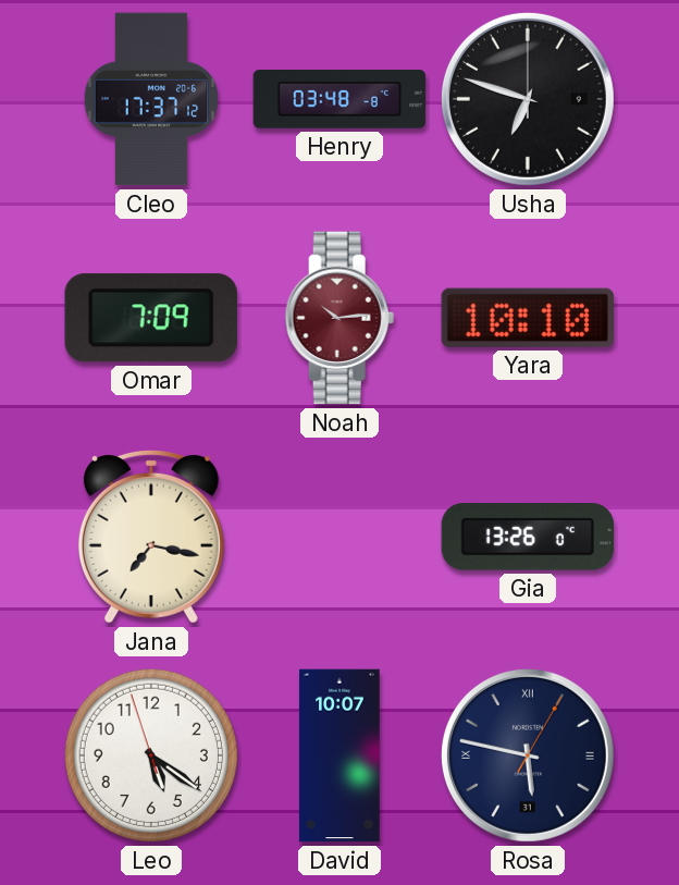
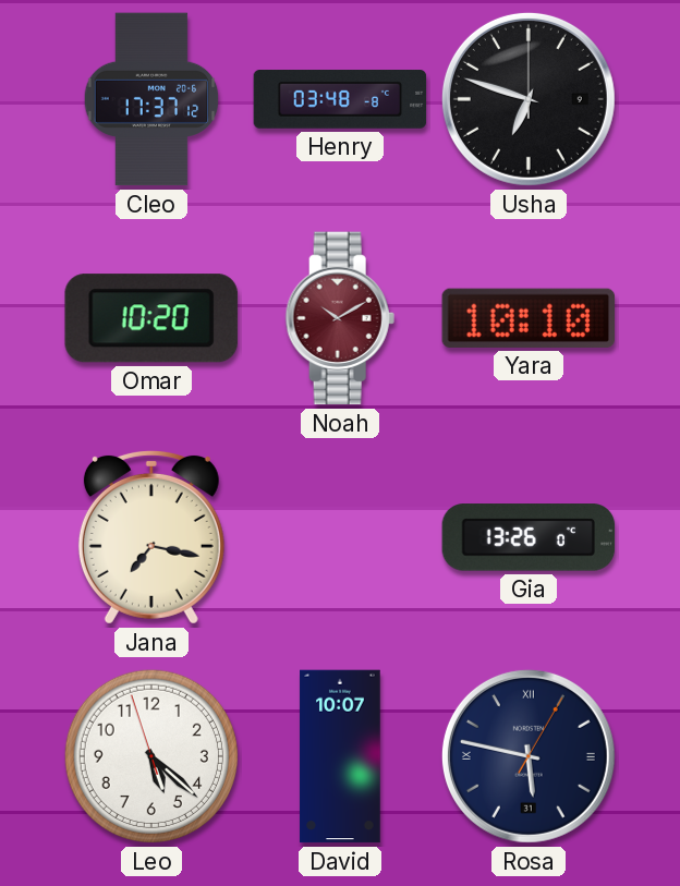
Omar: 7:09 -> 10:20 (151, 318)
Noah: 10:14 -> 10:10 (340, 318)
Leo: 5:20 -> 5:21 (151, 756)
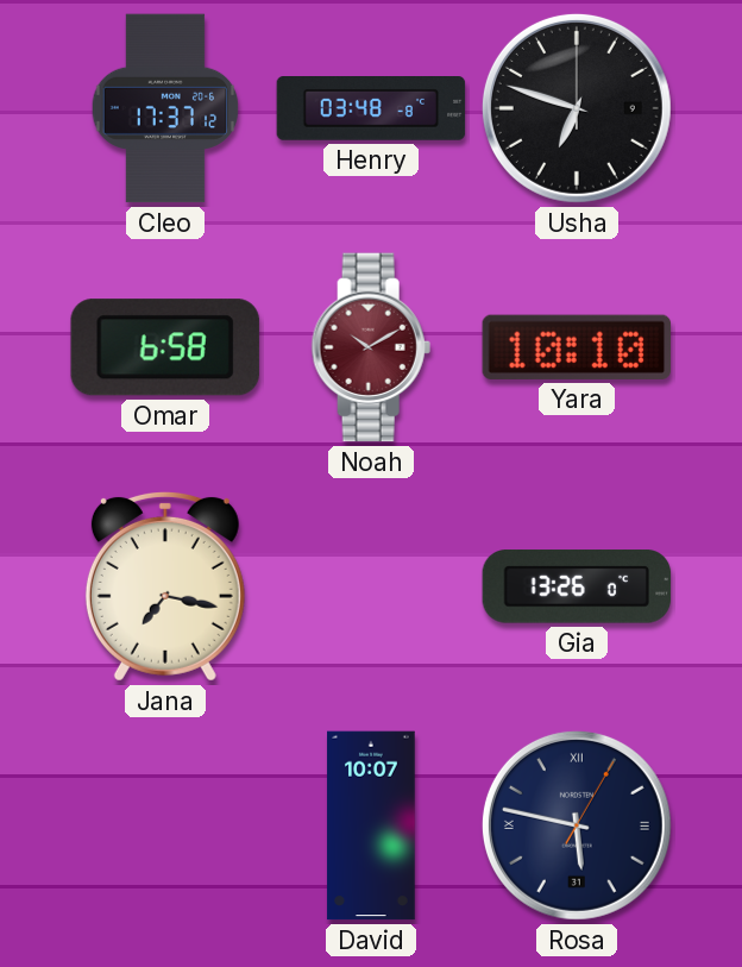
Omar: 10:20 -> 6:58 (165, 347)
Leo: 5:21 -> none (151, 756)
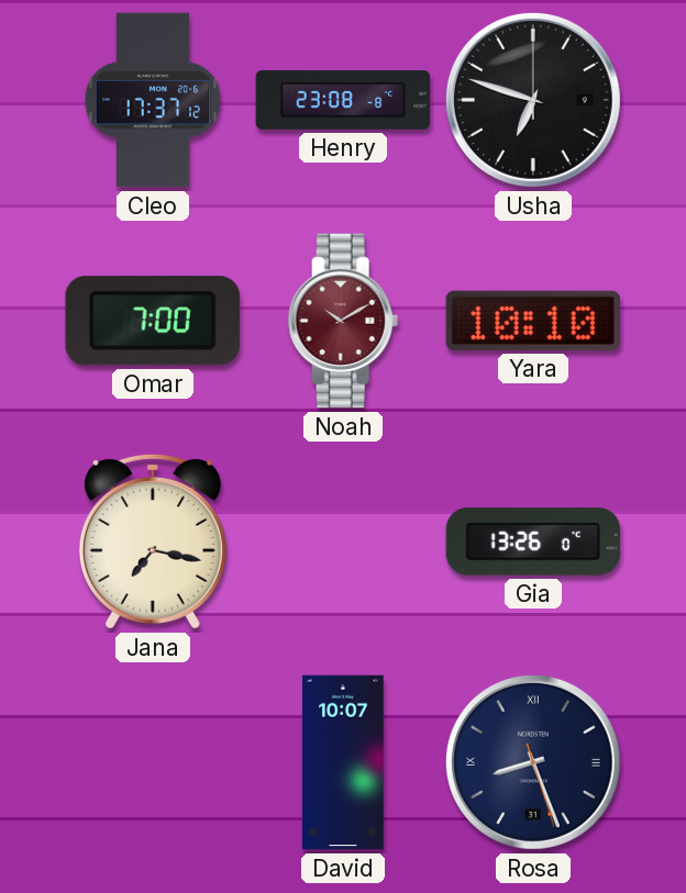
Henry: 03:48 -> 23:08 (343, 101)
Omar: 6:58 -> 7:00 (153, 321)
Rosa: 5:47 -> 8:26 (533, 762)
